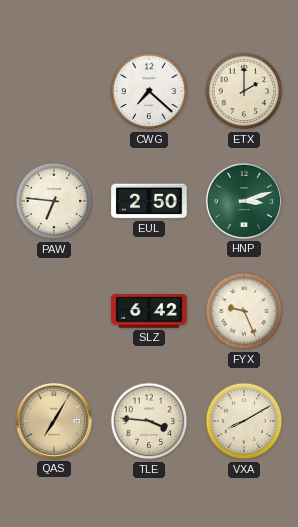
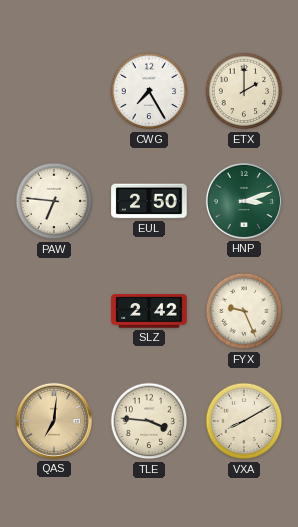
CWG: 7:22 -> 7:25 (149, 91)
SLZ: 6:42 -> 2:42 (149, 311)
QAS: 7:05 -> 7:01 (54, 421)
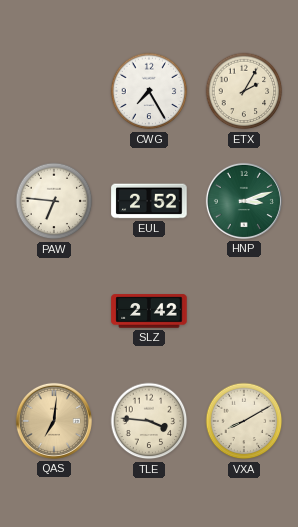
ETX: 2:00 -> 2:05 (244, 91)
EUL: 2:50 -> 2:52 (149, 201)
FYX: 9:26 -> none (244, 311)
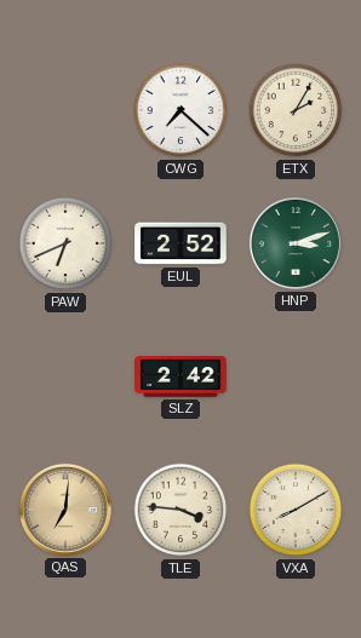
CWG: 7:25 -> 7:22 (180, 110)
PAW: 6:46 -> 6:41 (65, 243)
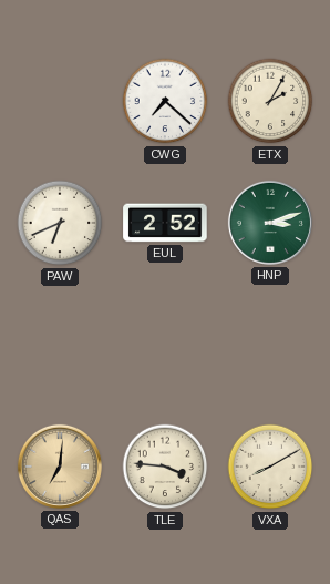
SLZ: 2:42 -> none (180, 377)
